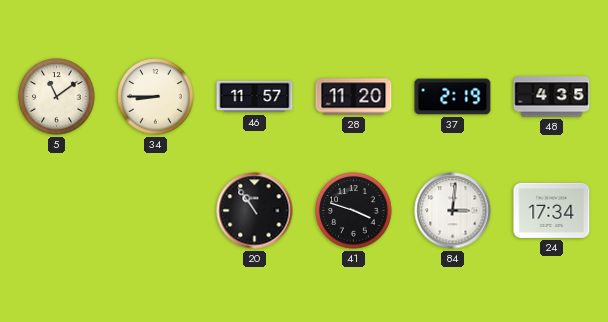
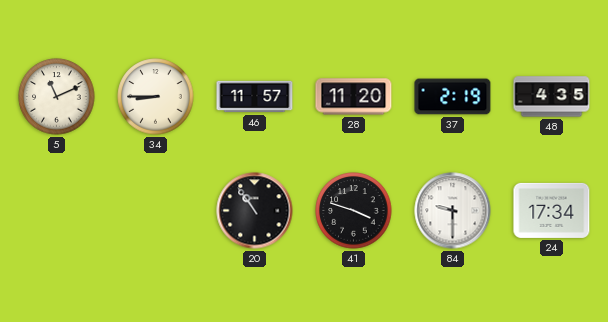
5: 11:09 -> 11:11 (57, 97)
84: 3:01 -> 9:30 (453, 211)
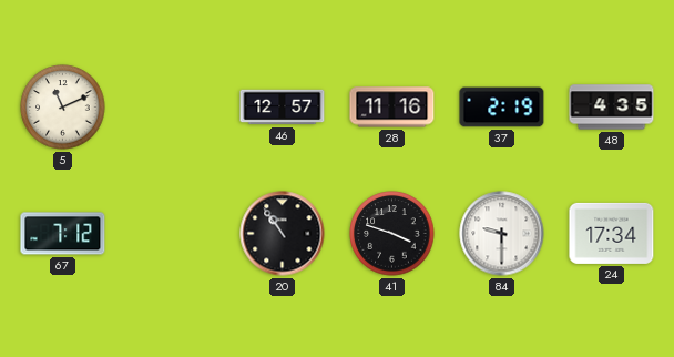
34: 8:45 -> none (156, 97)
46: 11:57 -> 12:57 (283, 108)
28: 11:20 -> 11:16 (392, 108)
67: none -> 7:12 (63, 234)
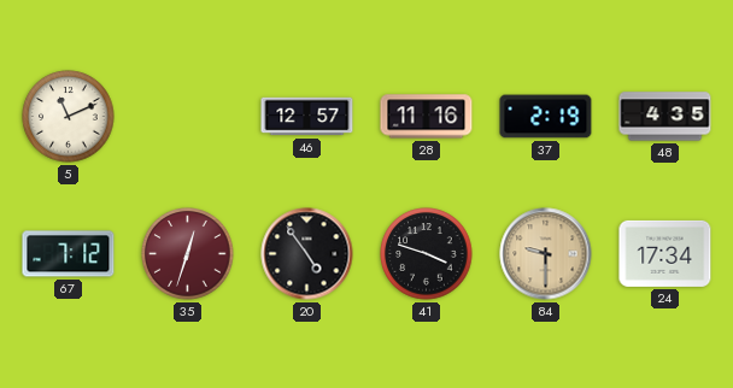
35: none -> 12:33 (188, 254)
20: 10:54 -> 4:54 (307, 254)
84 dial: white -> champagne (546, 254)
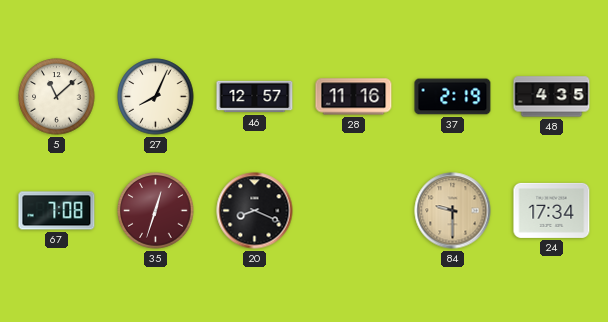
5: 11:11 -> 11:08 (57, 97)
27: none -> 8:04 (156, 97)
67: 7:12 -> 7:08 (57, 211)
20: 4:54 -> 8:19 (255, 211)
41: 3:48 -> none (427, 254)
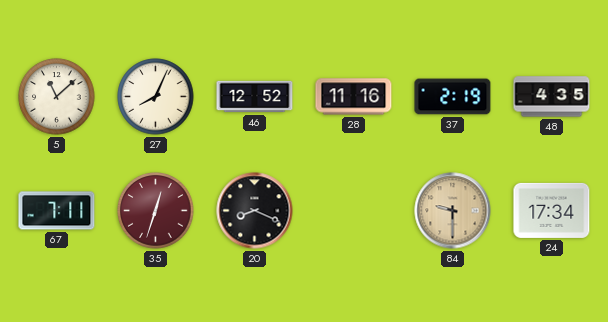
46: 12:57 -> 12:52 (255, 97)
67: 7:08 -> 7:11 (57, 211)
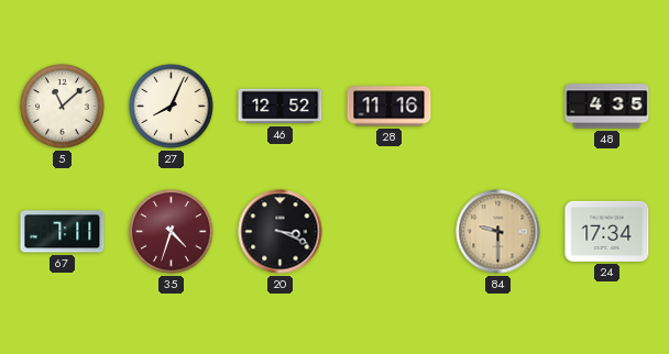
37: 2:19 -> none (453, 97)
35: 12:33 -> 4:33 (172, 232)
20: 8:19 -> 3:19 (281, 232)
